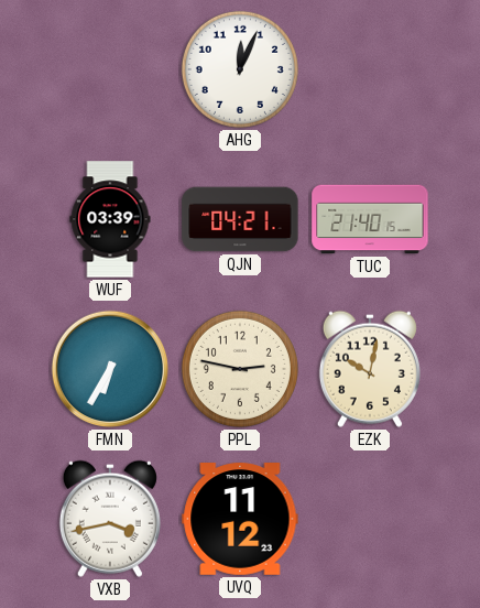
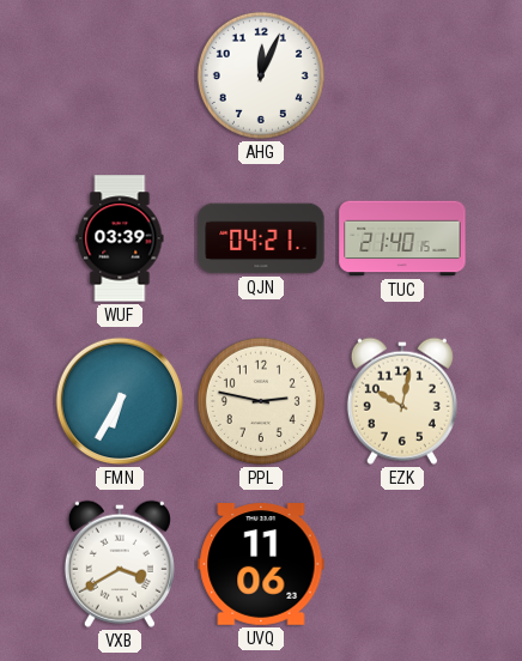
VXB: 3:43 -> 3:40 (120, 564)
UVQ: 11:12 -> 11:06 (261, 564)
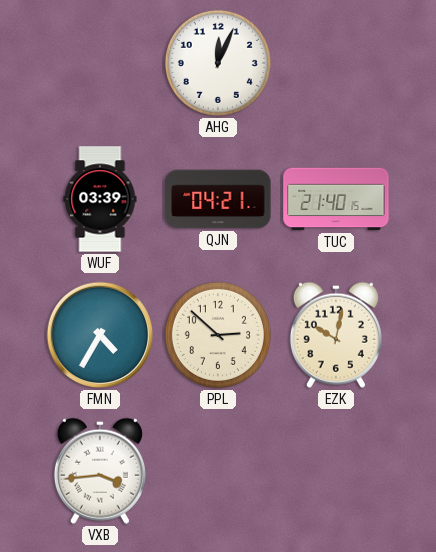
FMN: 6:35 -> 4:35 (100, 335)
PPL: 2:47 -> 2:52 (218, 335)
VXB: 3:40 -> 3:44 (100, 471)
UVQ: 11:06 -> none (261, 564)
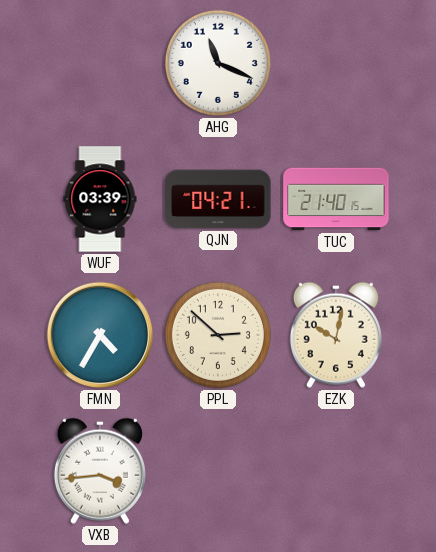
AHG: 12:04 -> 11:19 (218, 63)
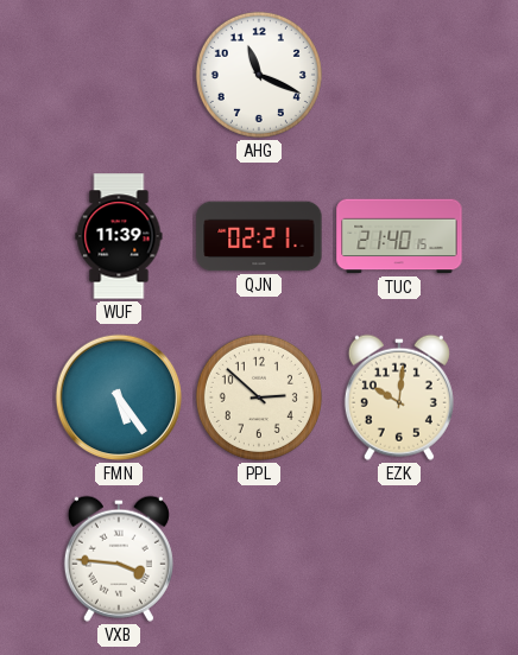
WUF: 03:39 -> 11:39 (119, 236)
QJN: 04:21 -> 02:21 (259, 236)
FMN: 4:35 -> 5:24 (119, 398)
EZK: 10:02 -> 10:01 (399, 398)
VXB: 3:44 -> 3:46 (119, 559)
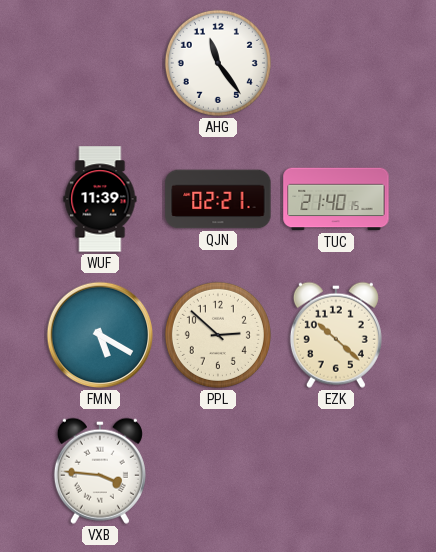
AHG: 11:19 -> 11:24 (218, 63)
FMN: 5:24 -> 5:20 (100, 335)
EZK: 10:01 -> 10:22 (336, 335)
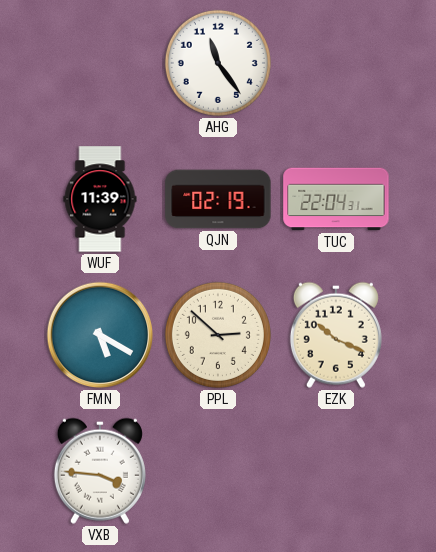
QJN: 02:21 -> 02:19 (218, 199)
TUC: 21:40 -> 22:04 (336, 199)
EZK: 10:22 -> 10:19 (336, 335)
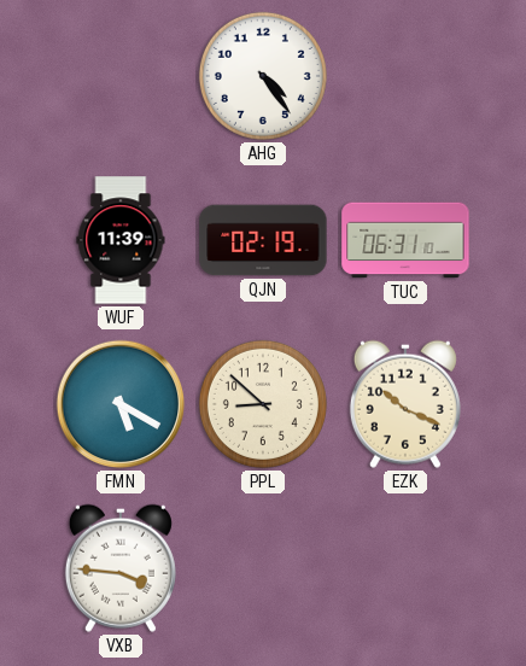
AHG: 11:24 -> 4:24 (263, 76)
TUC: 22:04 -> 06:31 (405, 240)
PPL: 2:52 -> 8:52 (263, 404)
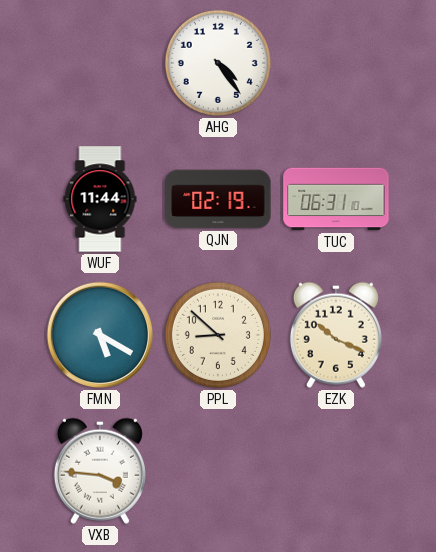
WUF: 11:39 -> 11:44 (100, 199)
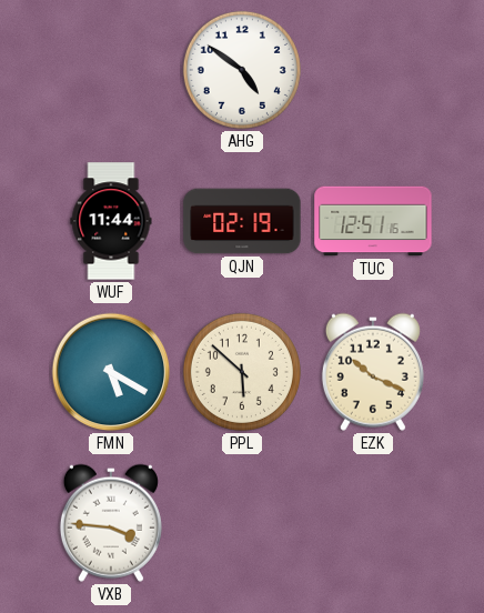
AHG: 4:24 -> 4:51 (242, 70)
TUC: 06:31 -> 12:51 (373, 221)
PPL: 8:52 -> 5:52 (242, 372)
